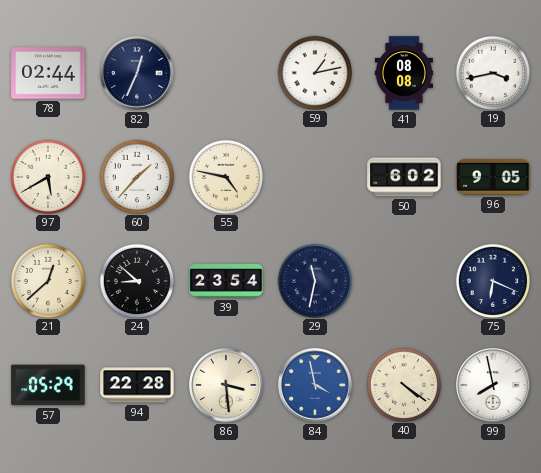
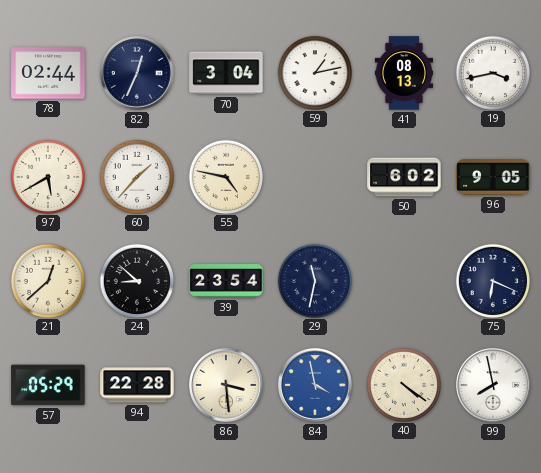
70: none -> 3:04 (226, 73)
41: 08:08 -> 08:13 (404, 73)
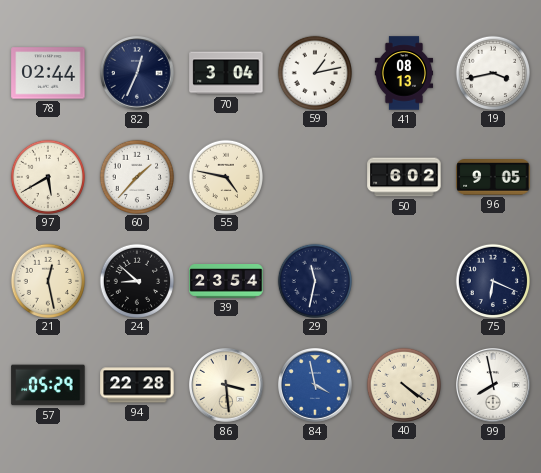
21: 12:38 -> 12:28 (47, 280)
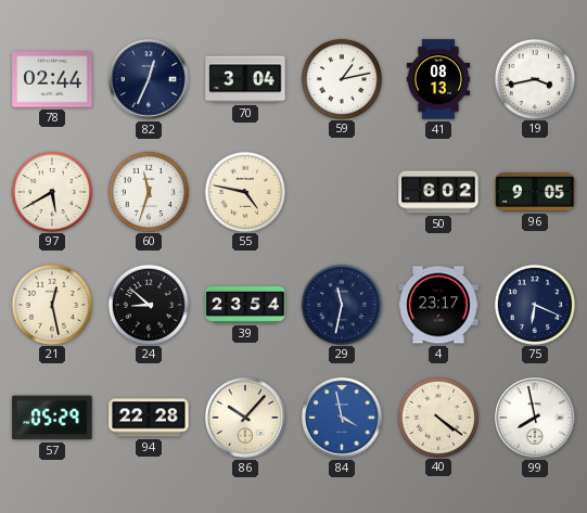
60: 1:37 -> 11:33 (148, 191)
4: none -> 23:17 (438, 305)
86: 3:29 -> 10:07 (246, 419)
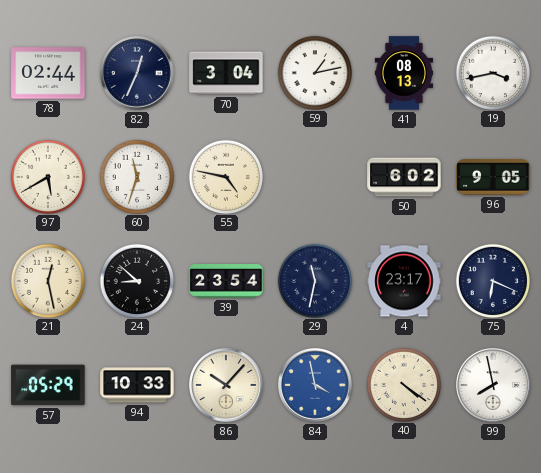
94: 22:28 -> 10:33 (137, 385)
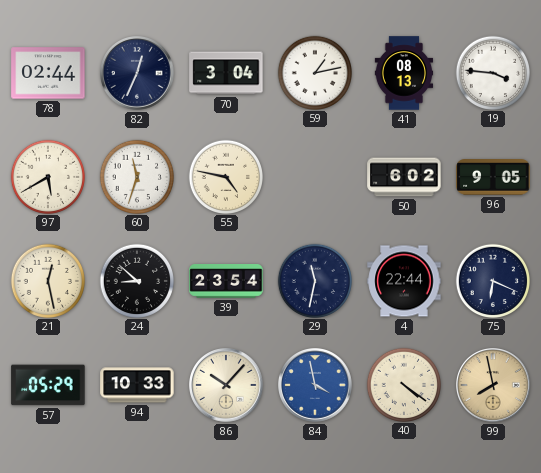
19: 3:43 -> 3:46 (492, 72)
4: 23:17 -> 22:44 (404, 281)
99 dial: white -> champagne (494, 386)
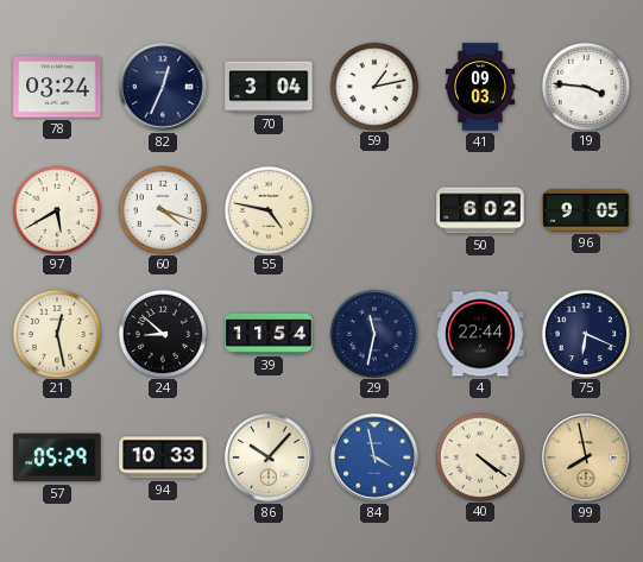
78: 02:44 -> 03:24 (57, 87)
41: 08:13 -> 09:03 (480, 87)
60: 11:33 -> 4:18 (162, 209)
39: 23:54 -> 11:54 (269, 335)
